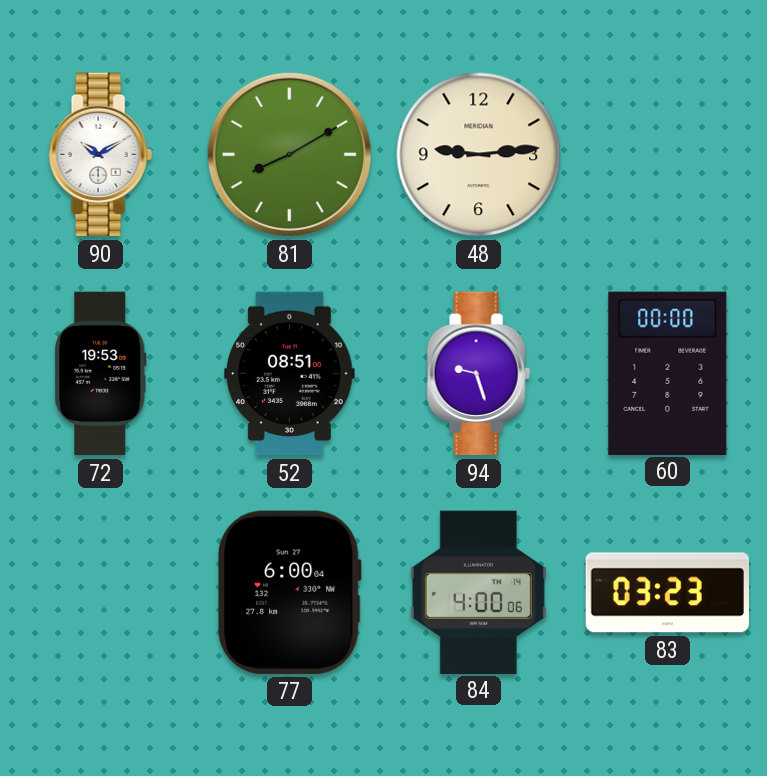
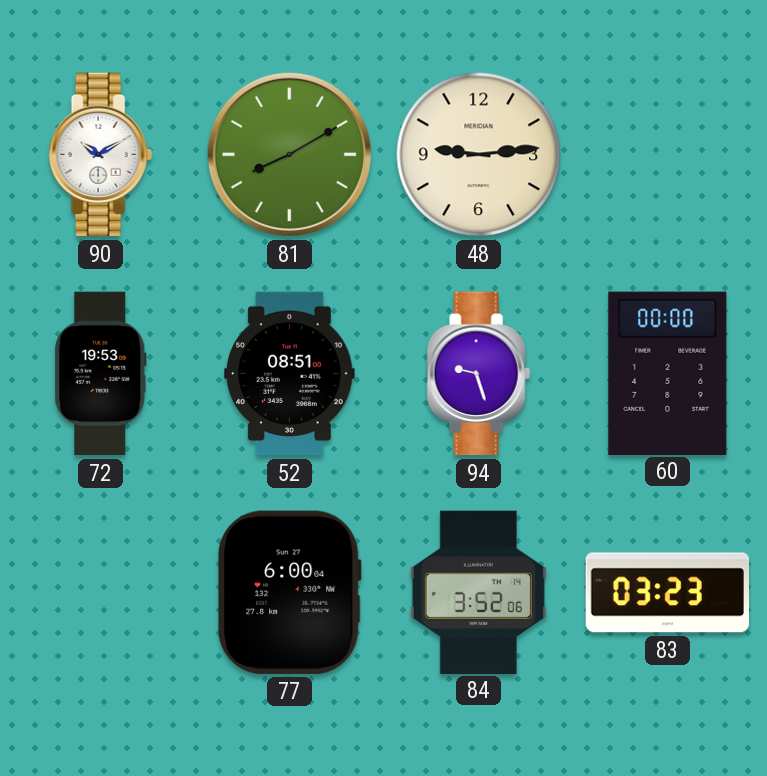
84: 4:00 -> 3:52 (478, 592)
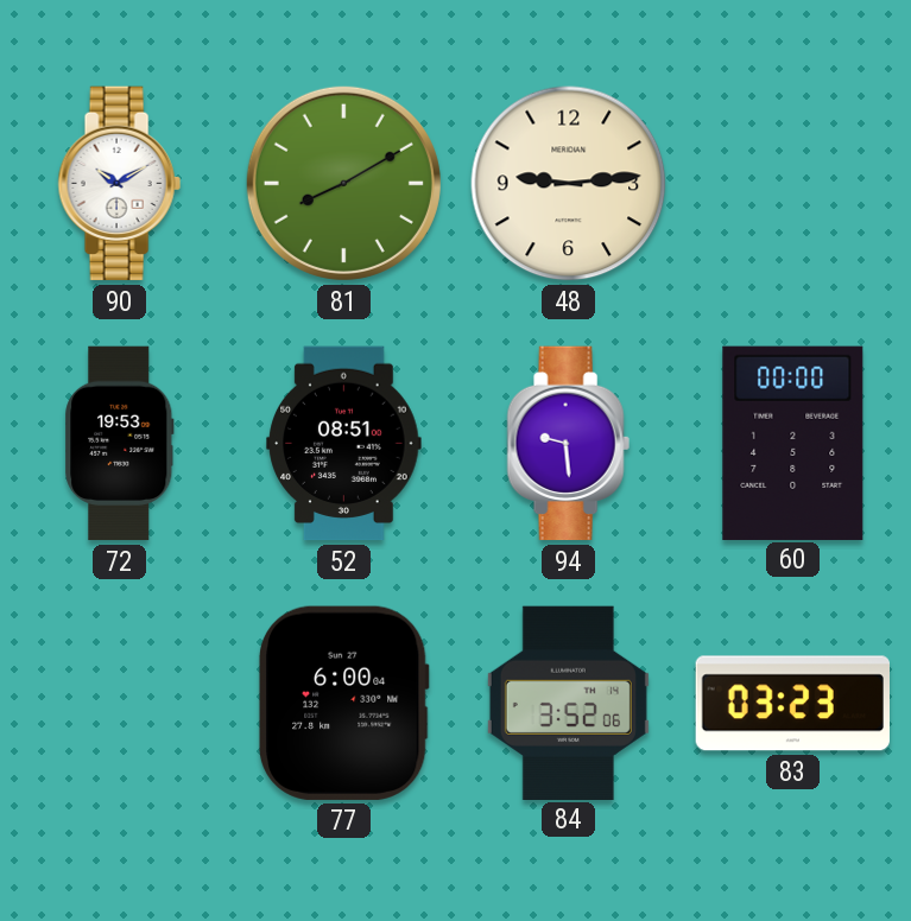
94: 9:27 -> 9:29 (568, 444)
